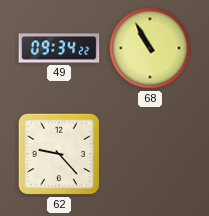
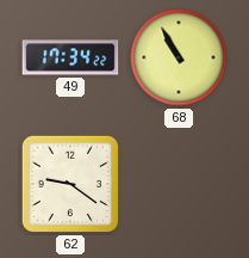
49: 09:34 -> 17:34 (70, 57)
62: 9:23 -> 9:21 (70, 184)
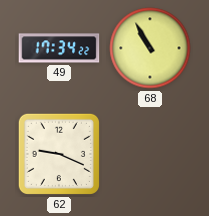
62: 9:21 -> 9:19 (59, 154)
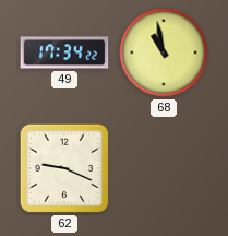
68: 10:55 -> 10:58 (164, 52)
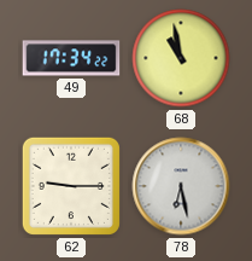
62: 9:19 -> 9:15 (71, 186)
78: none -> 6:28 (181, 186)
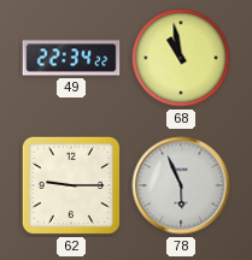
49: 17:34 -> 22:34 (71, 58)
78: 6:28 -> 5:56 (181, 185)
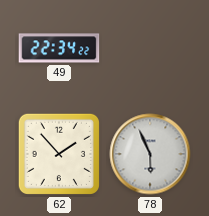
68: 10:58 -> none (181, 58)
62: 9:15 -> 1:53 (59, 154)
